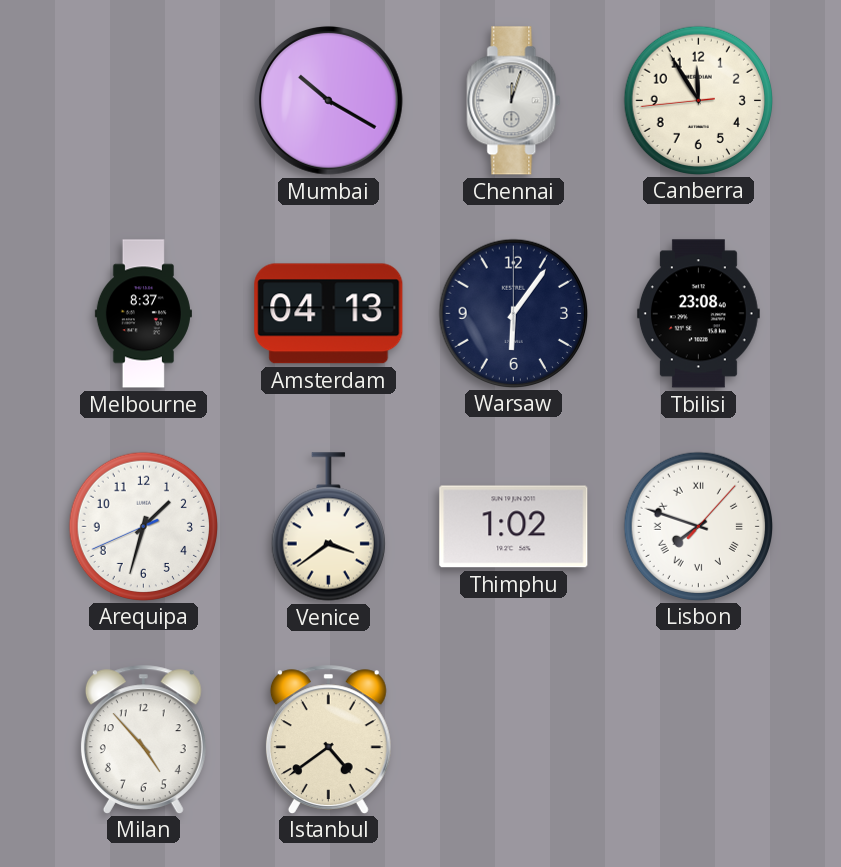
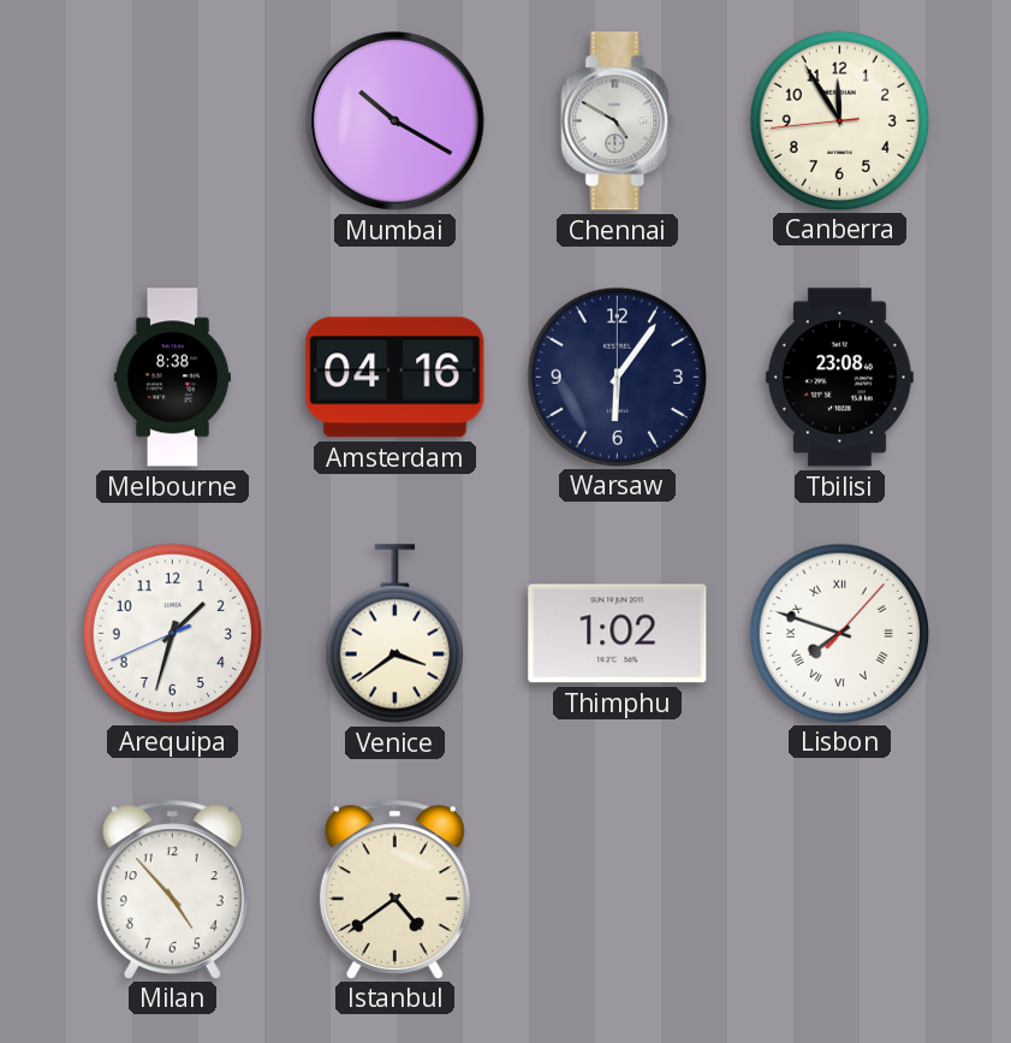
Chennai: 12:03 -> 4:50 (618, 122)
Melbourne: 8:37 -> 8:38 (172, 378)
Amsterdam: 04:13 -> 04:16 (396, 378)
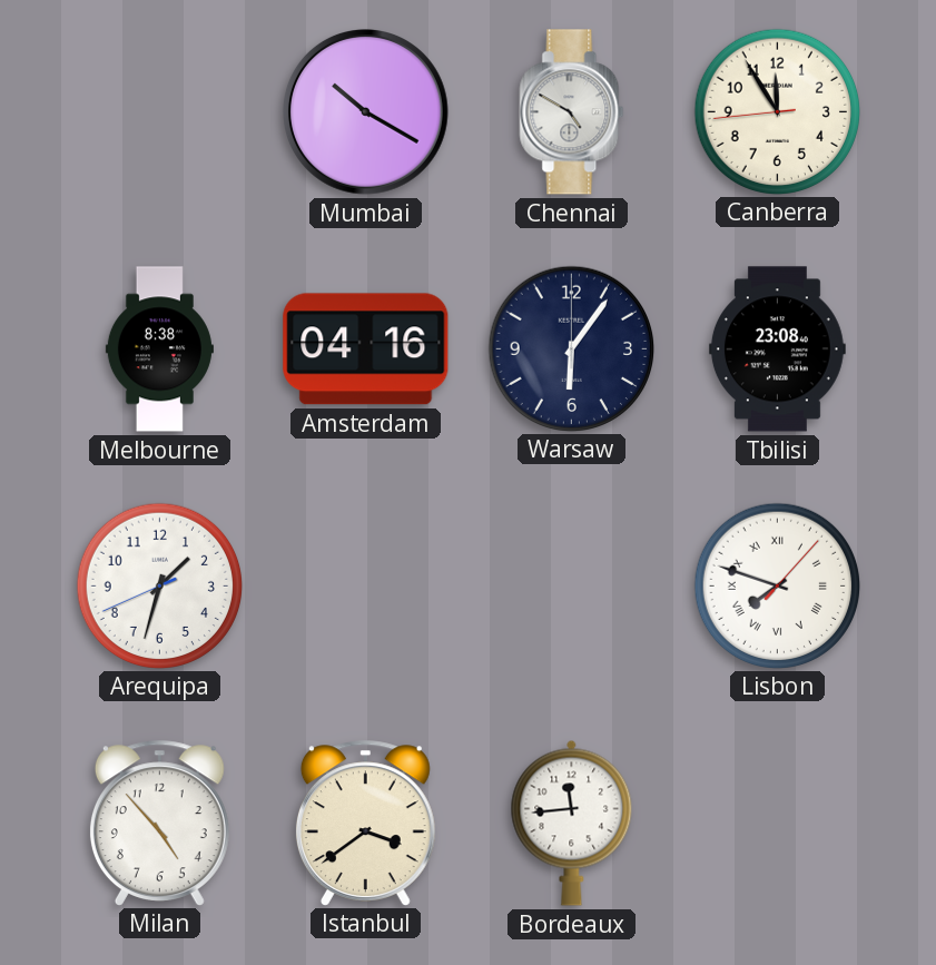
Venice: 3:39 -> none (394, 634)
Thimphu: 1:02 -> none (618, 634)
Istanbul: 4:39 -> 3:39 (365, 823)
Bordeaux: none -> 11:44 (572, 823)
